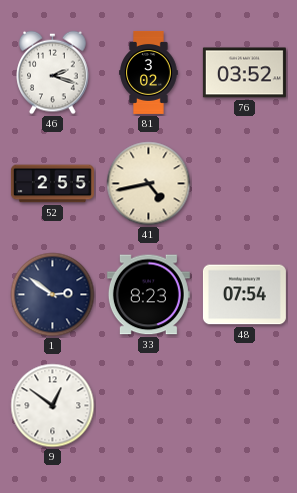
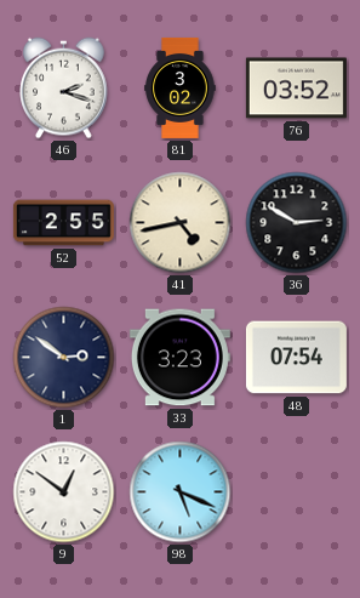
36: none -> 2:50 (297, 223)
33: 8:23 -> 3:23 (179, 358)
98: none -> 5:19 (181, 492)
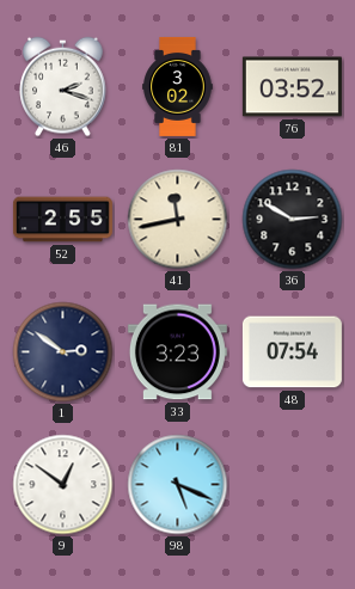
41: 4:43 -> 11:43 (178, 220)
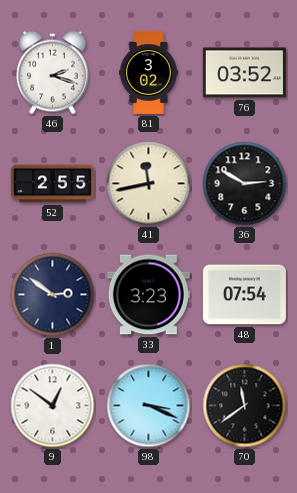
98: 5:19 -> 3:19 (149, 406)
70: none -> 11:39 (245, 406)
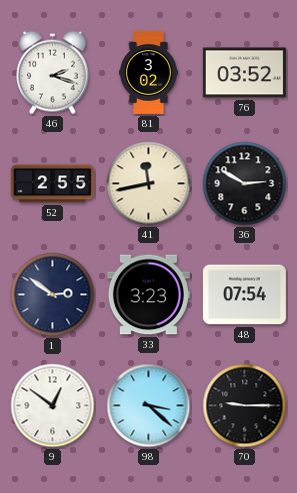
98: 3:19 -> 3:22 (149, 406)
70: 11:39 -> 9:15 (245, 406)
